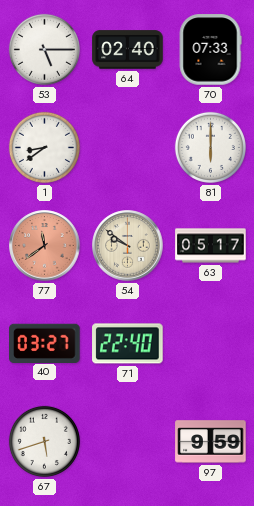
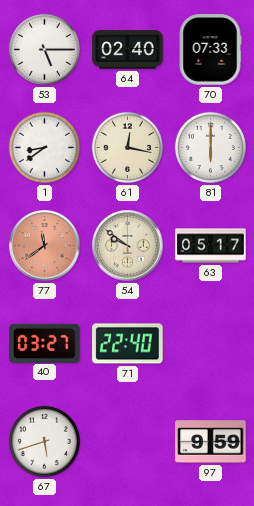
61: none -> 12:17 (127, 147)
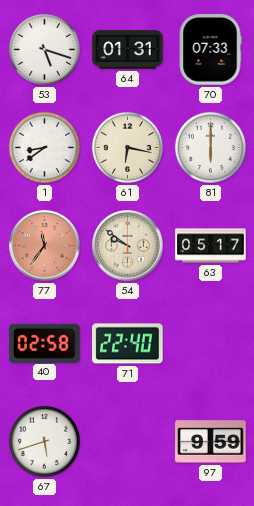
53: 5:15 -> 5:18 (44, 49)
64: 02:40 -> 01:31 (128, 50)
61: 12:17 -> 6:17 (127, 147)
77: 11:39 -> 11:36 (45, 246)
40: 03:27 -> 02:58 (45, 343)
